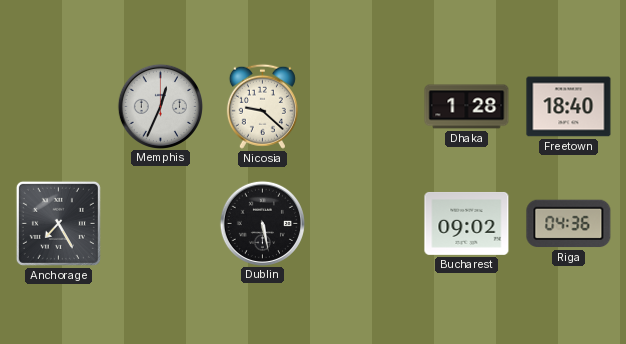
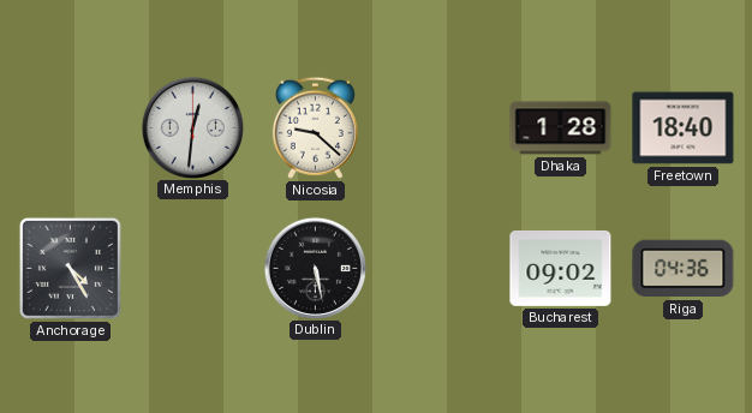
Memphis: 12:34 -> 12:31 (192, 127)
Anchorage: 7:25 -> 4:25 (70, 268)
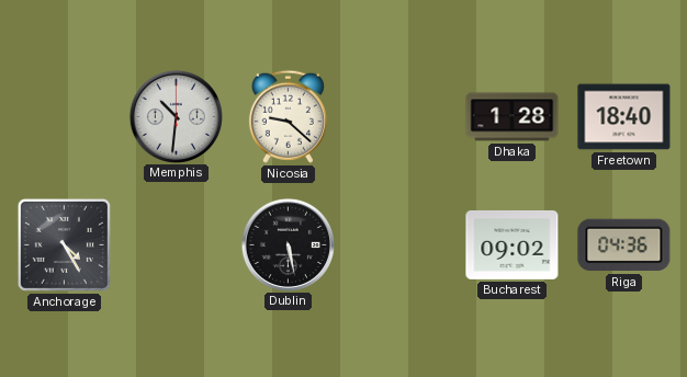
Memphis: 12:31 -> 10:31 (176, 116)
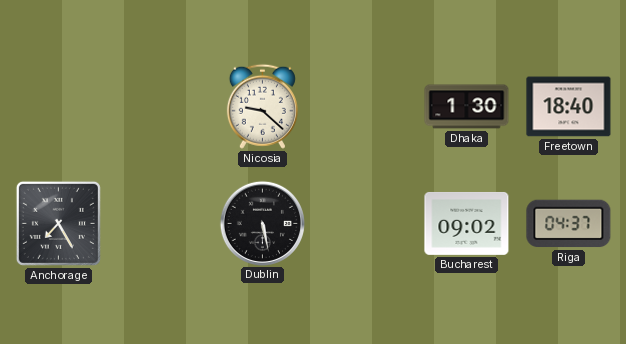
Memphis: 10:31 -> none (176, 116)
Dhaka: 1:28 -> 1:30 (467, 107)
Anchorage: 4:25 -> 7:25 (58, 223)
Riga: 04:36 -> 04:37 (569, 224)
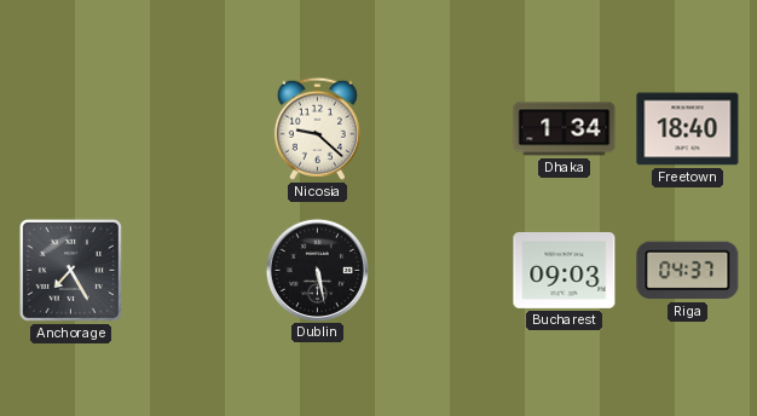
Dhaka: 1:30 -> 1:34 (565, 129)
Bucharest: 09:02 -> 09:03 (565, 270)
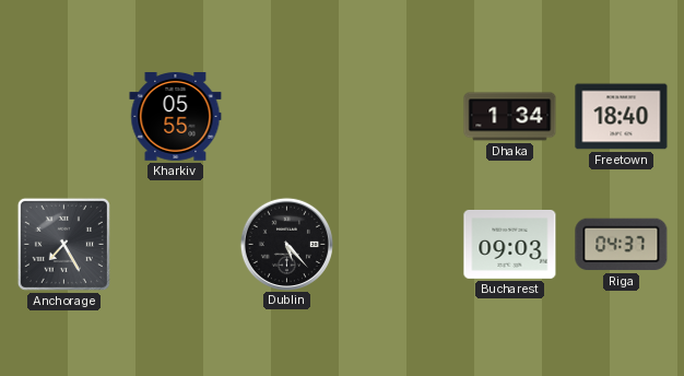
Kharkiv: none -> 05:55 (176, 117)
Nicosia: 9:22 -> none (317, 128)
Dublin: 5:28 -> 5:23 (286, 244)
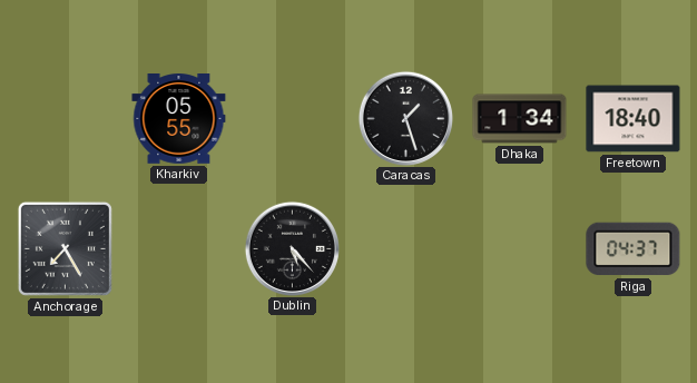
Caracas: none -> 1:27 (405, 118)
Bucharest: 09:03 -> none (510, 244)
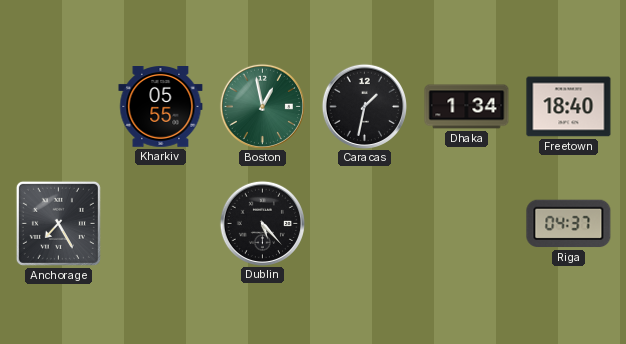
Boston: none -> 12:58 (262, 106)
Caracas: 1:27 -> 1:32 (364, 106)
